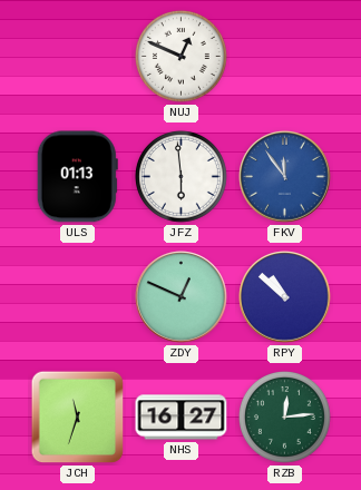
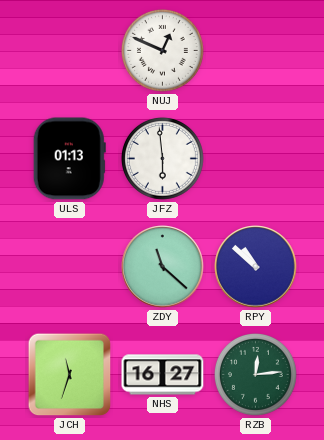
FKV: 11:54 -> none (285, 177)
ZDY: 12:49 -> 11:22 (163, 267)
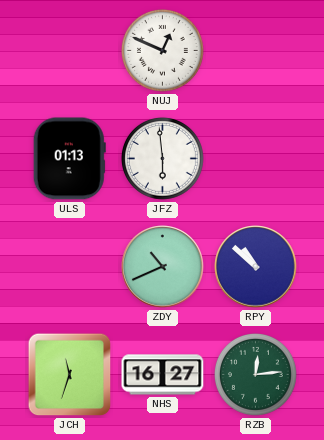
ZDY: 11:22 -> 10:41 (163, 267)
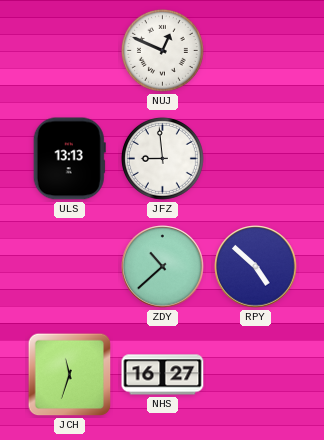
ULS: 01:13 -> 13:13 (69, 159)
JFZ: 5:59 -> 8:59 (162, 158)
ZDY: 10:41 -> 10:38 (163, 267)
RPY: 10:52 -> 4:52 (256, 267)
RZB: 12:14 -> none (255, 374)
